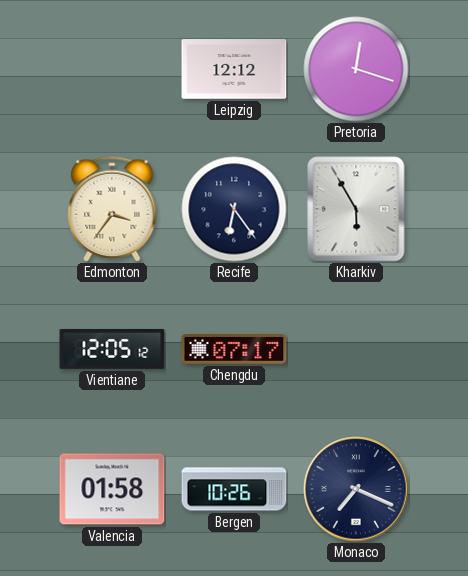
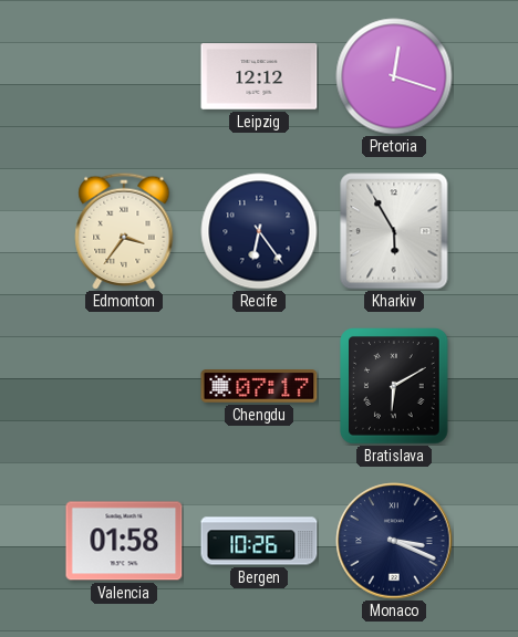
Vientiane: 12:05 -> none (112, 349)
Bratislava: none -> 6:10 (395, 386)
Monaco: 7:19 -> 3:19 (394, 541)
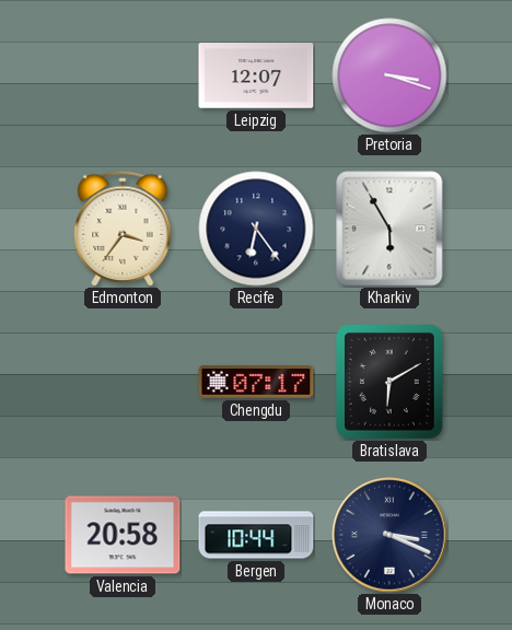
Leipzig: 12:12 -> 12:07 (256, 75)
Pretoria: 12:18 -> 3:18 (389, 75)
Valencia: 01:58 -> 20:58 (123, 535)
Bergen: 10:26 -> 10:44 (256, 535)
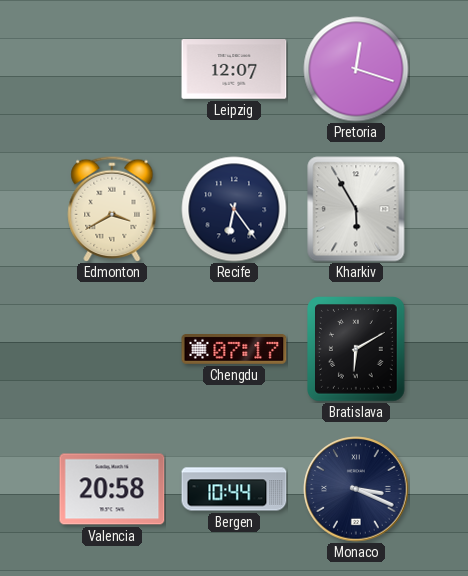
Pretoria: 3:18 -> 12:18 (356, 69)
Edmonton: 3:36 -> 3:40 (112, 209)
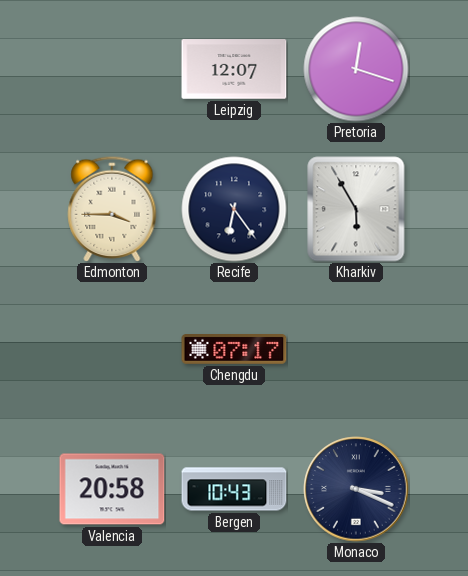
Edmonton: 3:40 -> 3:45 (112, 209)
Bratislava: 6:10 -> none (357, 349)
Bergen: 10:44 -> 10:43 (234, 489)
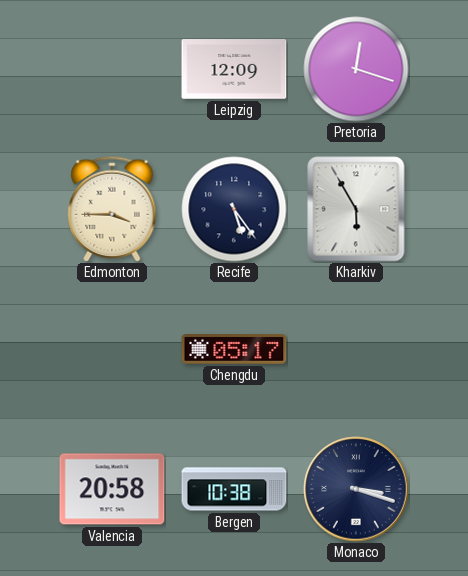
Leipzig: 12:07 -> 12:09 (234, 69)
Recife: 6:24 -> 5:24 (234, 209)
Chengdu: 07:17 -> 05:17 (234, 350)
Bergen: 10:43 -> 10:38 (234, 489)
Monaco: 3:19 -> 3:18 (356, 489)
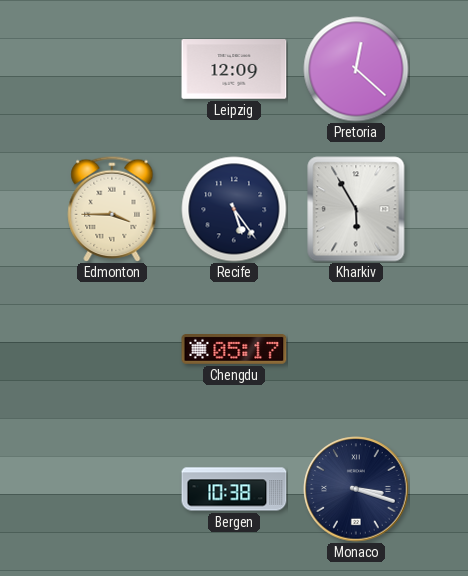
Pretoria: 12:18 -> 12:22 (356, 69)
Valencia: 20:58 -> none (112, 489)
